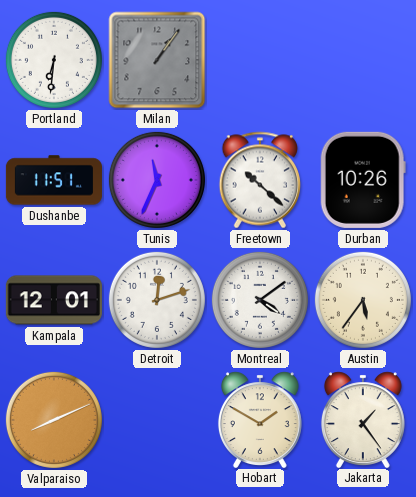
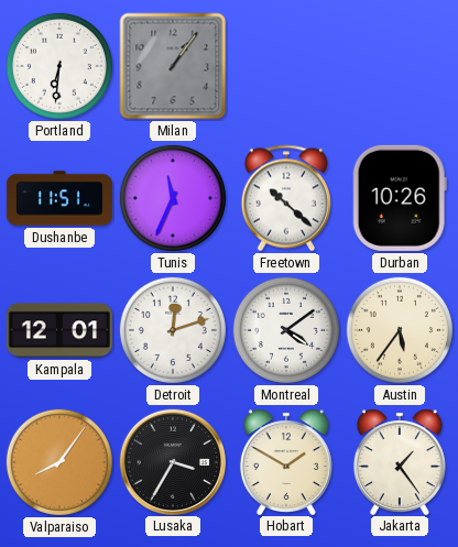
Valparaiso: 8:11 -> 8:06 (59, 462)
Lusaka: none -> 3:35 (172, 461)
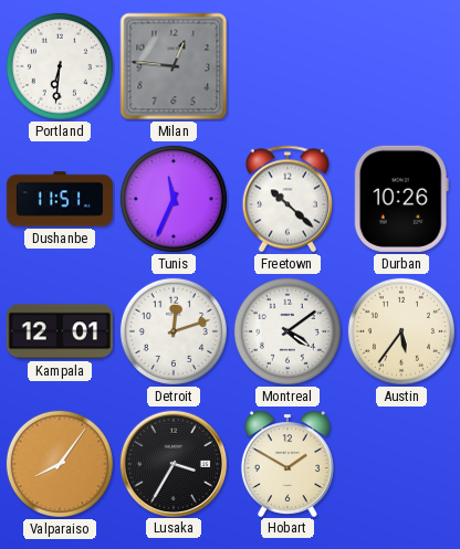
Milan: 1:06 -> 12:46 (174, 66)
Jakarta: 1:24 -> none (400, 461)
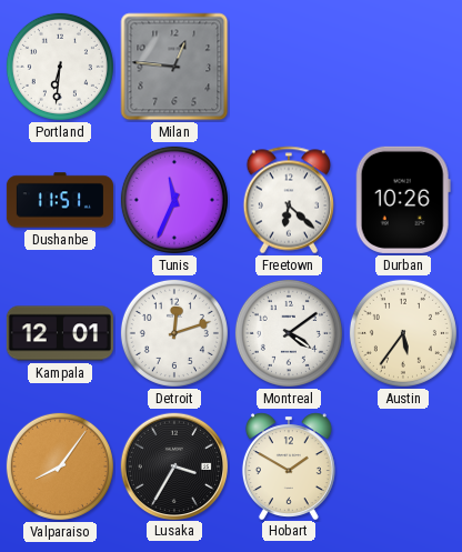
Freetown: 10:22 -> 6:22 (288, 200)
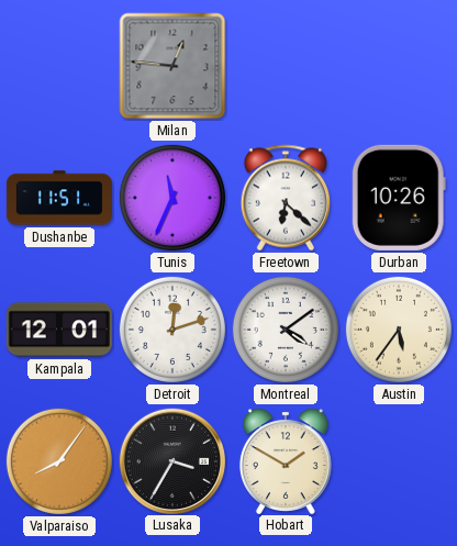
Portland: 6:31 -> none (60, 67)
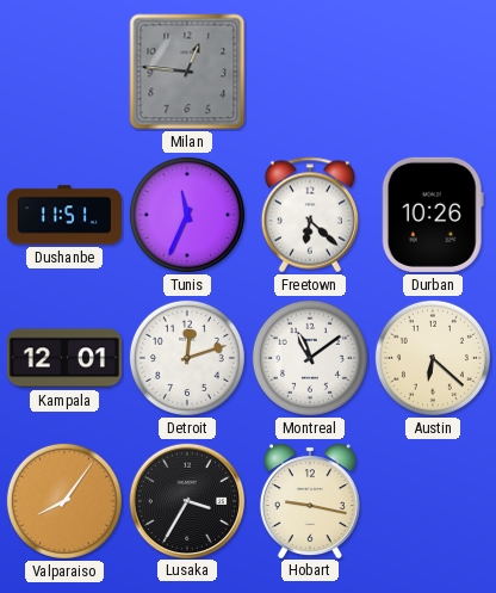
Montreal: 4:09 -> 11:09 (310, 358)
Austin: 5:36 -> 6:22 (433, 358)
Hobart: 1:50 -> 9:17 (310, 500)
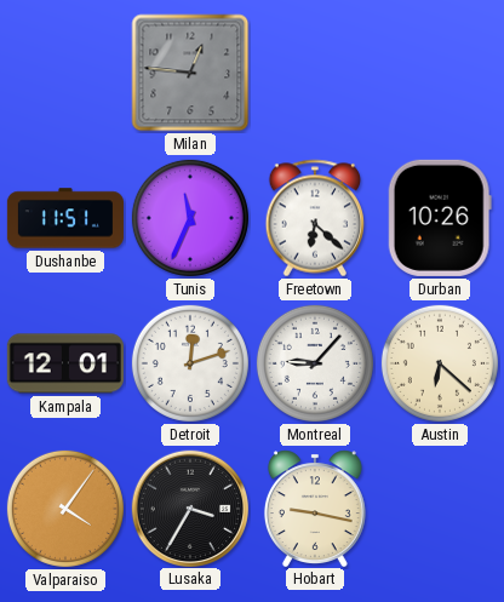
Montreal: 11:09 -> 9:07 (315, 363)
Valparaiso: 8:06 -> 4:06 (65, 509)
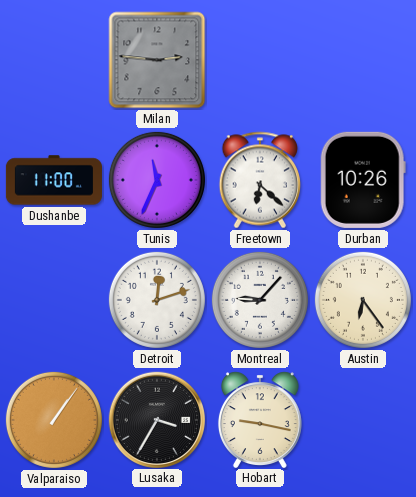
Milan: 12:46 -> 2:46 (157, 60)
Dushanbe: 11:51 -> 11:00 (54, 180)
Kampala: 12:01 -> none (65, 363)
Austin: 6:22 -> 6:24 (363, 300)
Valparaiso: 4:06 -> 1:06 (54, 420)
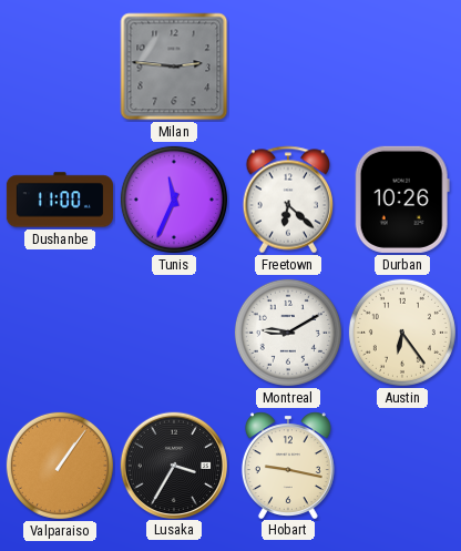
Detroit: 12:12 -> none (157, 300)
Montreal: 9:07 -> 9:10 (288, 333)
